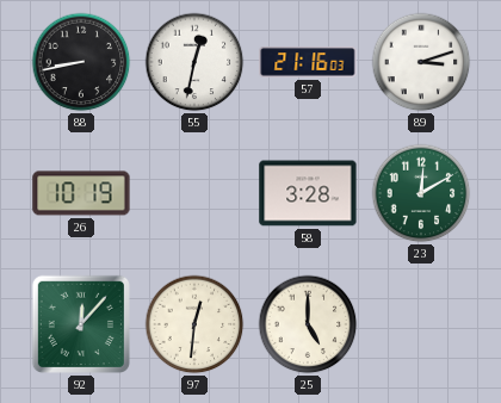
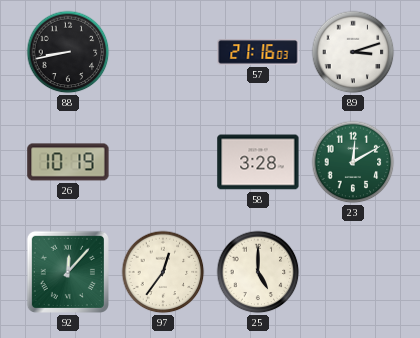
55: 12:32 -> none (194, 62)
97: 12:31 -> 12:36 (163, 272)
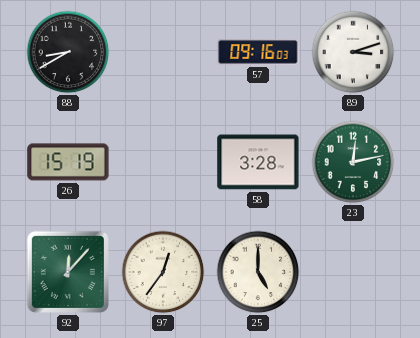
88: 8:43 -> 8:40 (68, 52)
57: 21:16 -> 09:16 (258, 52)
26: 10:19 -> 15:19 (68, 162)
23: 12:10 -> 12:13 (353, 162)
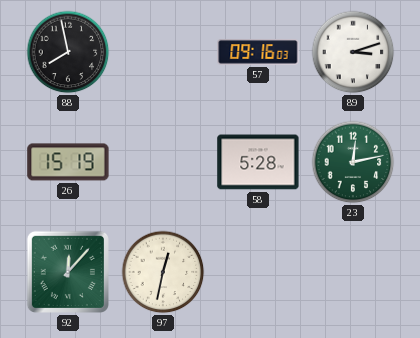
88: 8:40 -> 7:58 (68, 52)
58: 3:28 -> 5:28 (258, 162)
97: 12:36 -> 12:32 (163, 272)
25: 5:00 -> none (258, 272)
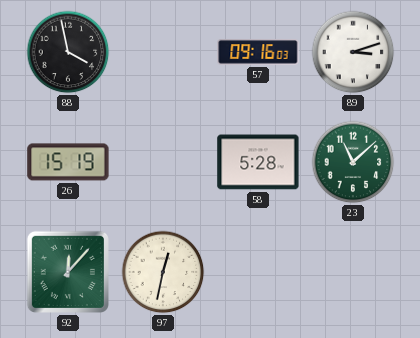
88: 7:58 -> 3:58 (68, 52)
23: 12:13 -> 11:08 (353, 162)
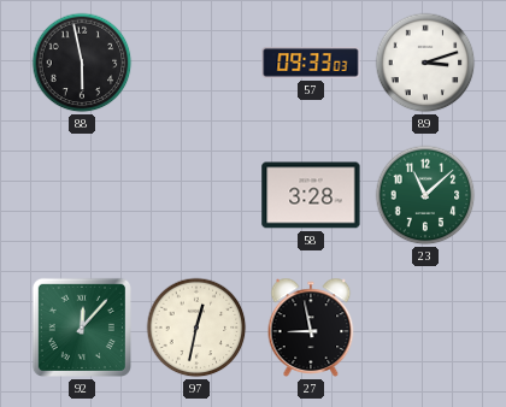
88: 3:58 -> 5:58 (82, 63)
57: 09:16 -> 09:33 (311, 63)
26: 15:19 -> none (68, 162)
58: 5:28 -> 3:28 (311, 195)
27: none -> 8:58 (311, 328)
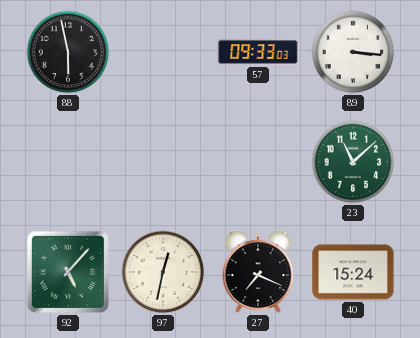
89: 3:12 -> 3:16 (353, 52)
58: 3:28 -> none (311, 195)
92: 12:07 -> 5:07 (68, 272)
27: 8:58 -> 7:19 (258, 272)
40: none -> 15:24 (353, 272)
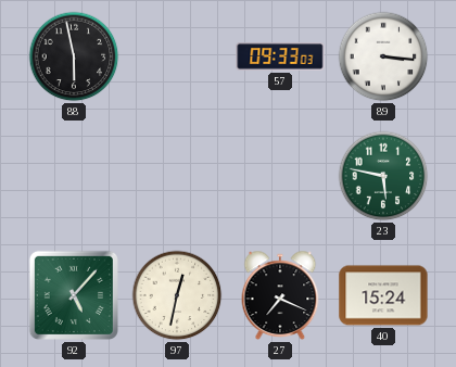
23: 11:08 -> 5:47 (383, 176)
